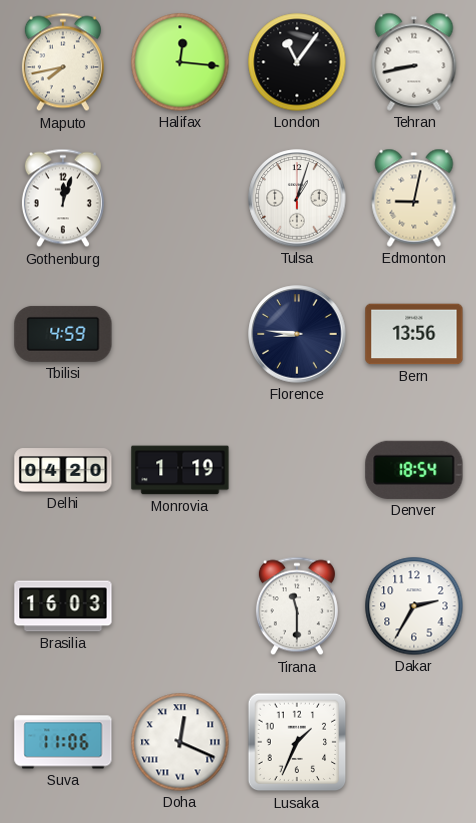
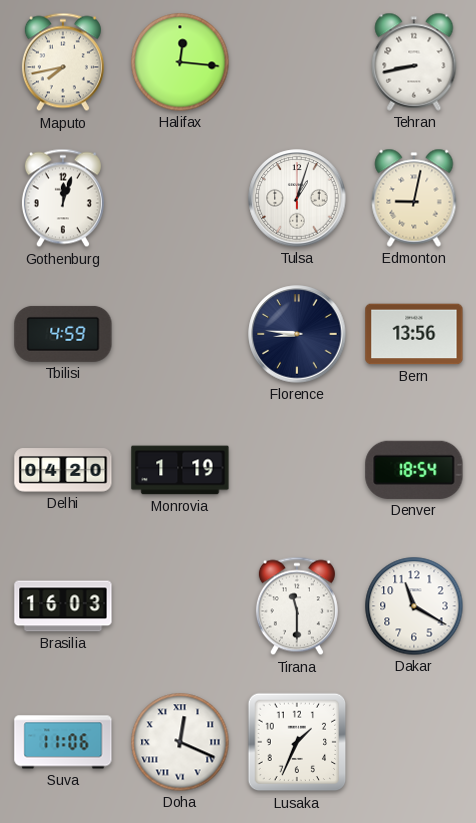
London: 11:06 -> none (297, 62)
Dakar: 2:35 -> 11:20 (414, 606)
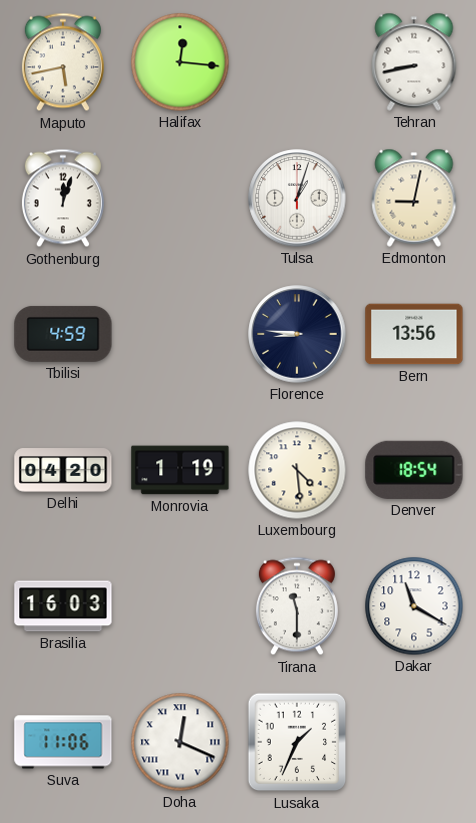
Maputo: 7:43 -> 5:43 (63, 62)
Luxembourg: none -> 4:29 (297, 470)
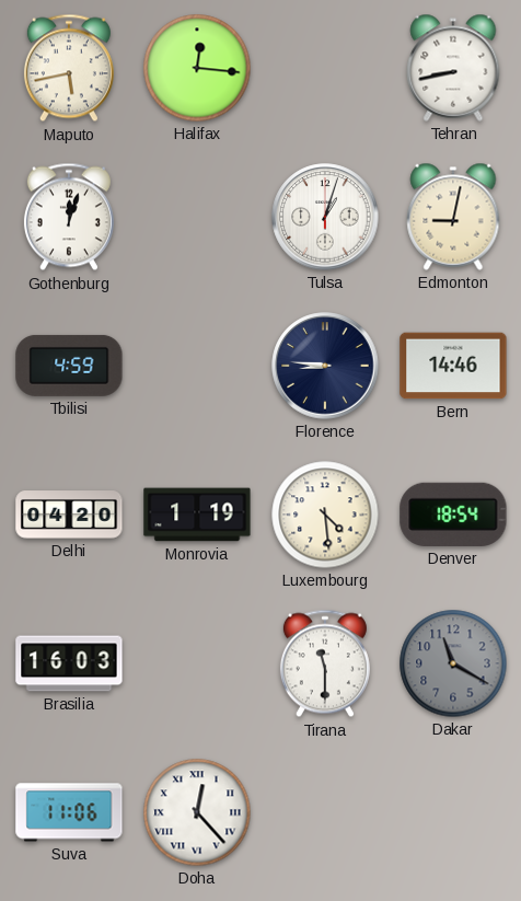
Bern: 13:56 -> 14:46 (453, 366)
Dakar dial: white -> grey (453, 663)
Doha: 12:19 -> 12:23 (197, 812)
Lusaka: 1:34 -> none (297, 742)
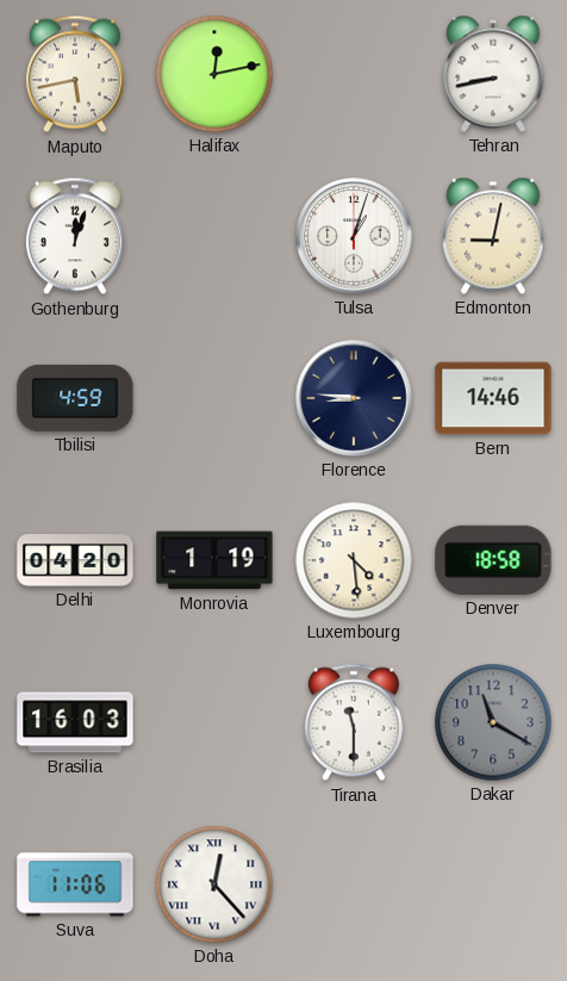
Halifax: 12:16 -> 12:13 (214, 74)
Denver: 18:54 -> 18:58 (493, 560)
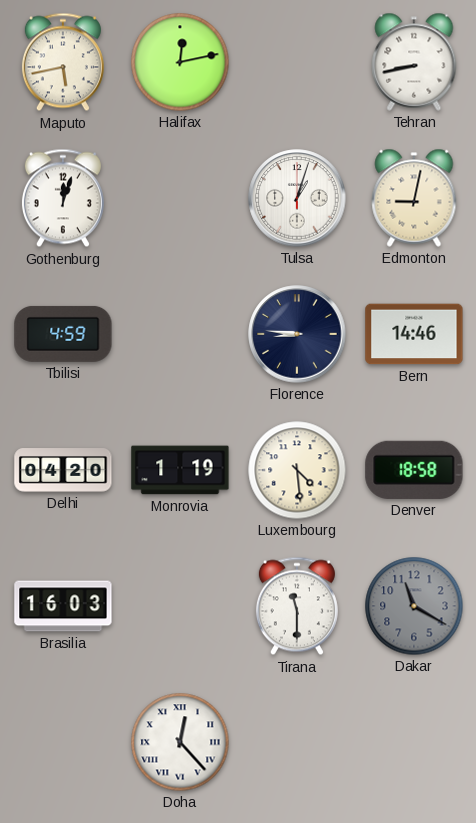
Suva: 11:06 -> none (75, 884)
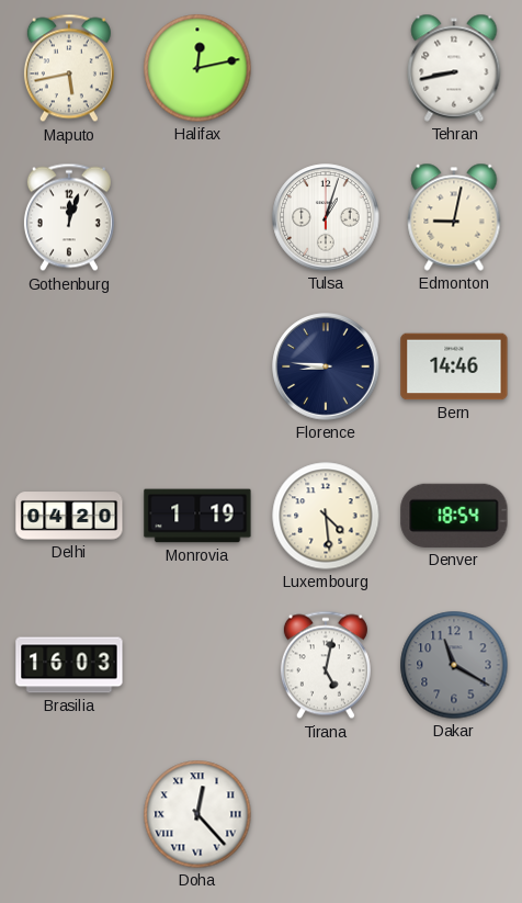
Tbilisi: 4:59 -> none (63, 334)
Denver: 18:58 -> 18:54 (454, 516)
Tirana: 11:30 -> 5:02 (326, 665)
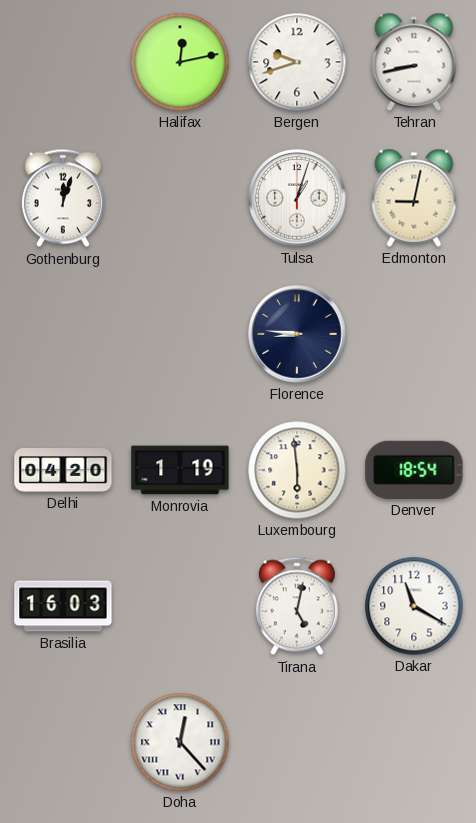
Maputo: 5:43 -> none (69, 68)
Bergen: none -> 9:42 (297, 62)
Bern: 14:46 -> none (454, 366)
Luxembourg: 4:29 -> 5:59 (297, 470)
Dakar dial: grey -> white (414, 606)
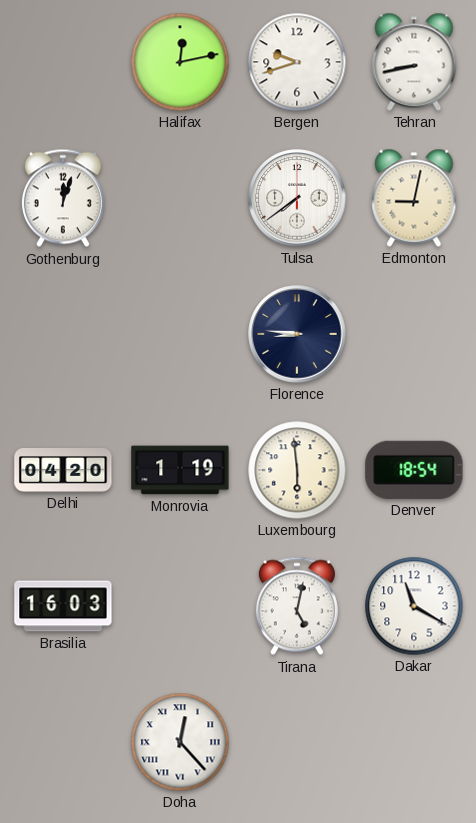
Tulsa: 1:03 -> 7:39 (297, 198)
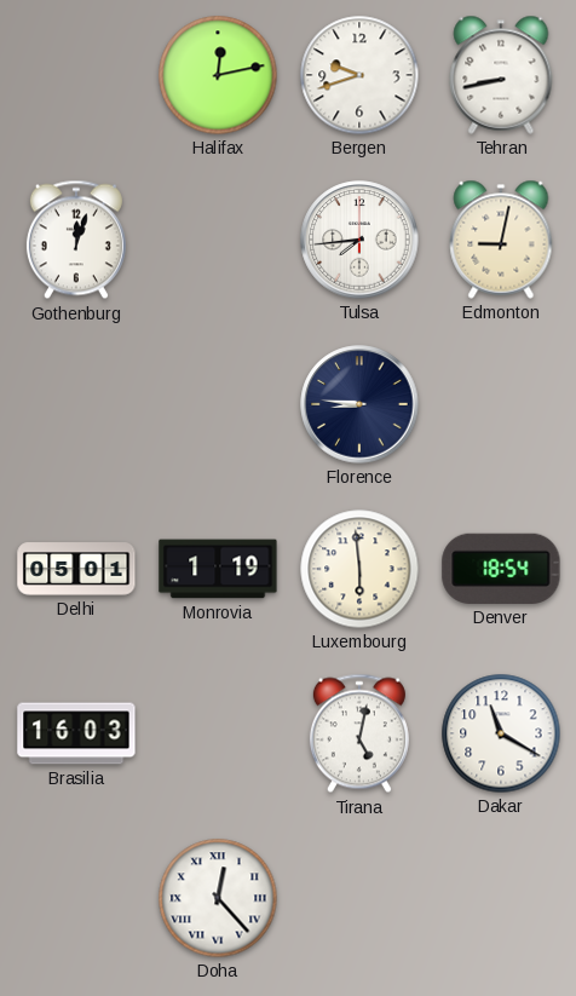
Tulsa: 7:39 -> 7:44 (359, 240)
Delhi: 04:20 -> 05:01 (76, 569)
